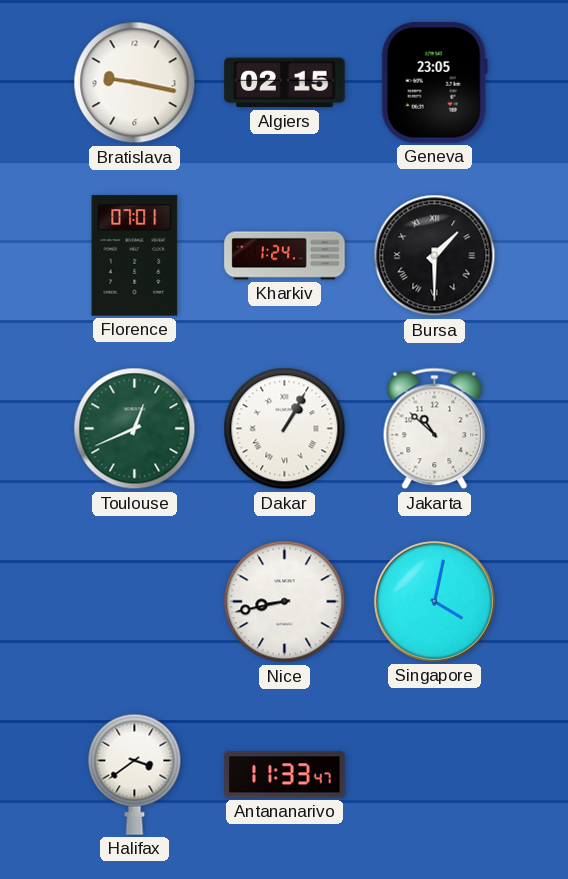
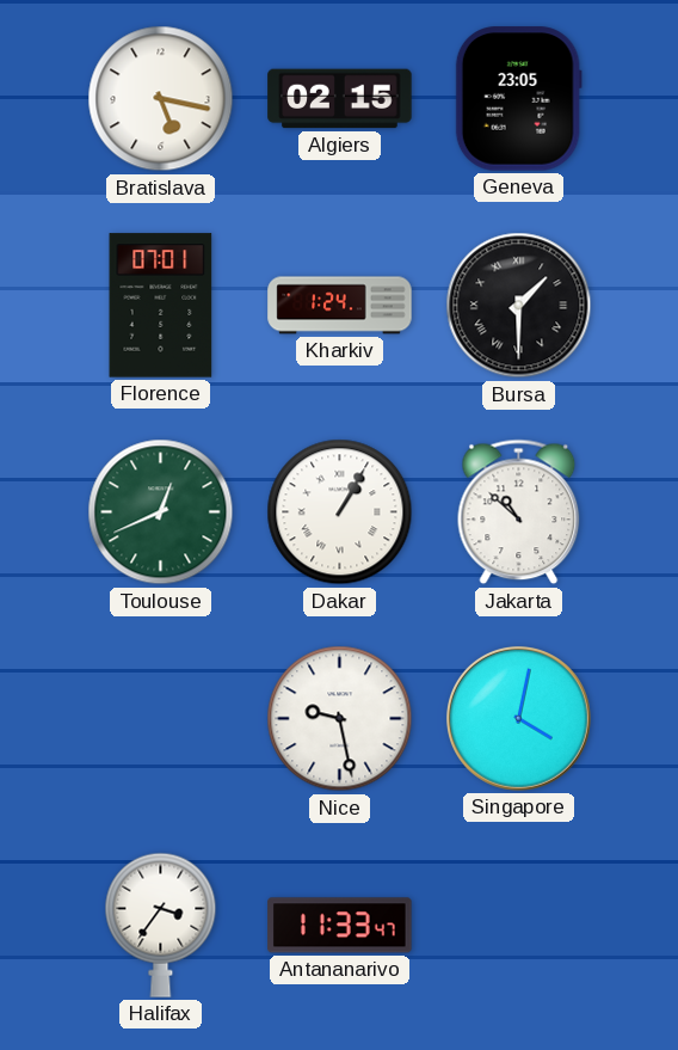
Bratislava: 9:17 -> 5:17 (161, 99)
Nice: 8:43 -> 9:28 (340, 719)
Halifax: 3:39 -> 3:36 (161, 925)
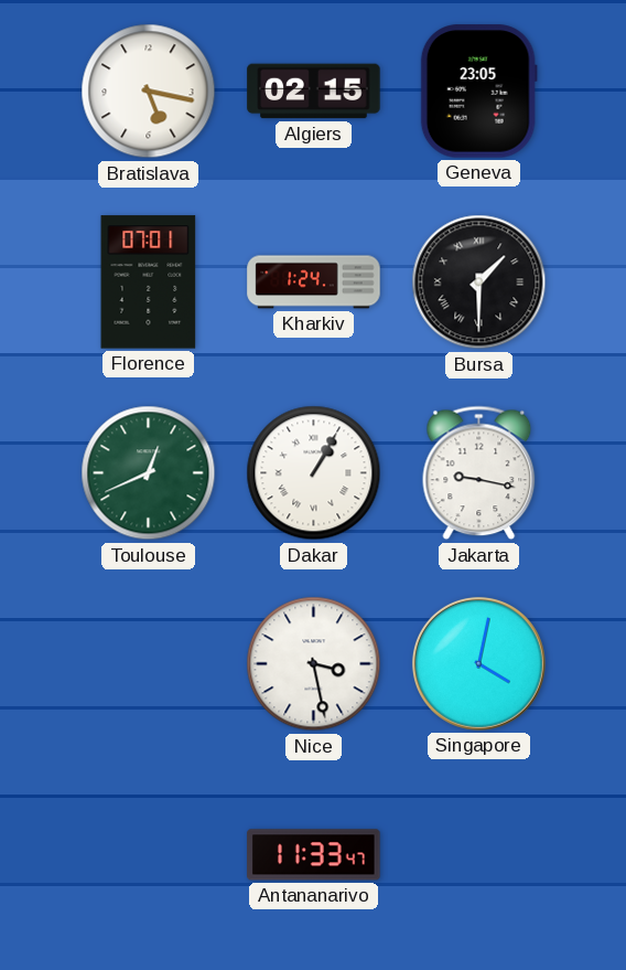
Jakarta: 10:52 -> 9:17 (479, 473)
Nice: 9:28 -> 3:28 (314, 664)
Halifax: 3:36 -> none (161, 925)
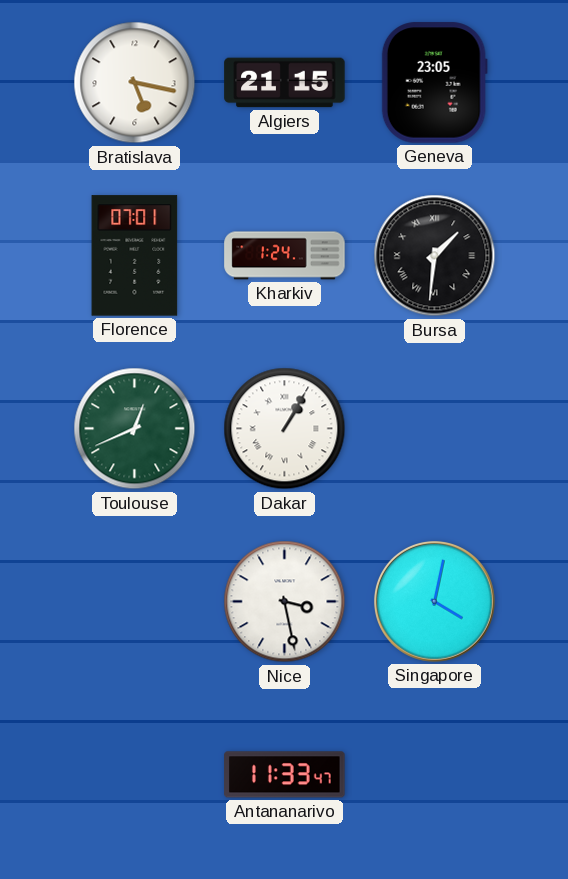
Algiers: 02:15 -> 21:15 (285, 83)
Bursa: 1:30 -> 1:31 (435, 256)
Jakarta: 9:17 -> none (479, 473)
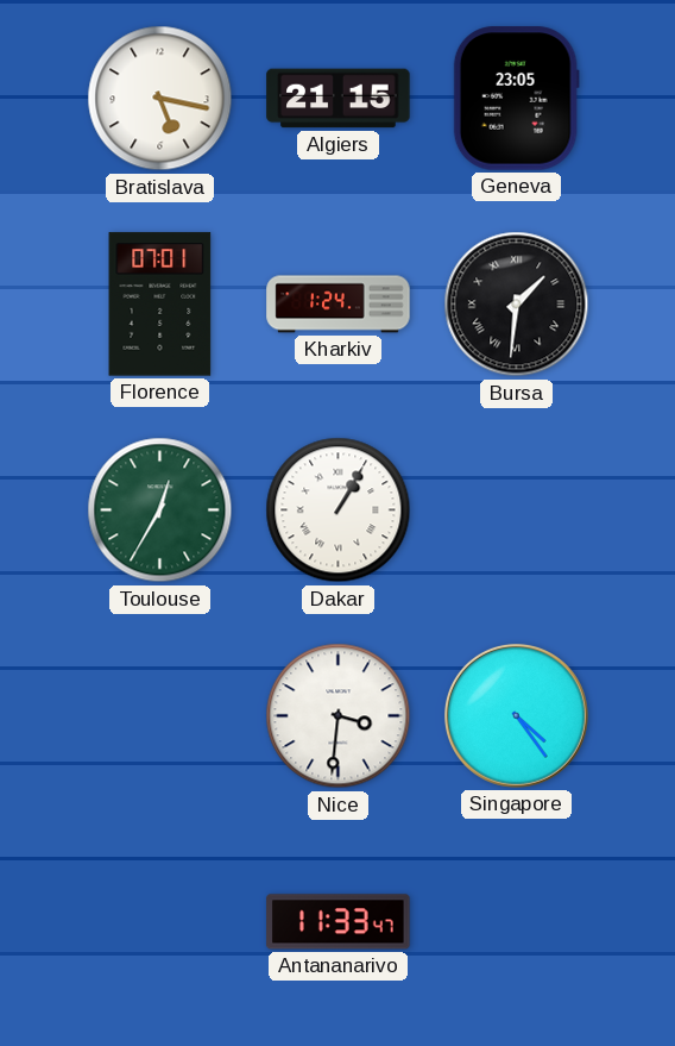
Toulouse: 12:41 -> 12:35 (160, 511)
Nice: 3:28 -> 3:31 (339, 716)
Singapore: 4:02 -> 4:24 (516, 715)
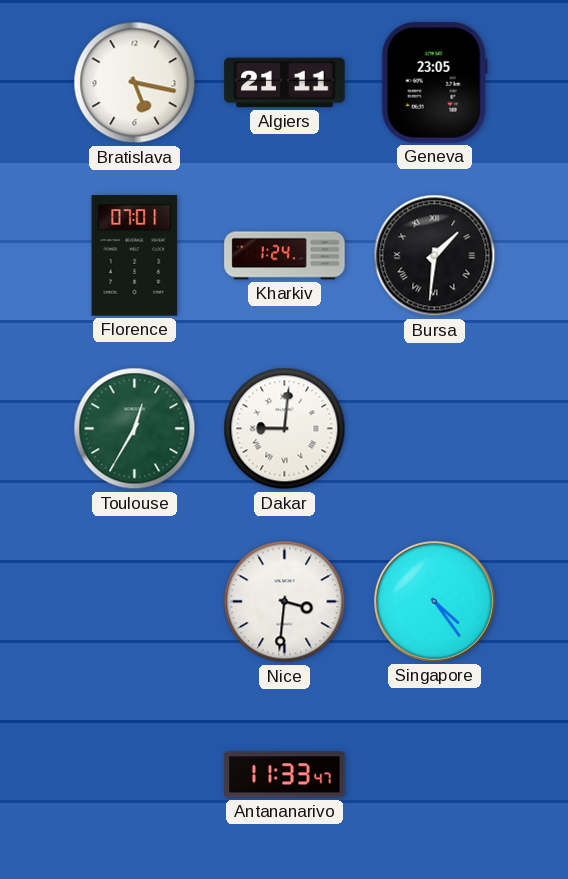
Algiers: 21:15 -> 21:11 (285, 83)
Dakar: 1:05 -> 9:01 (285, 429)
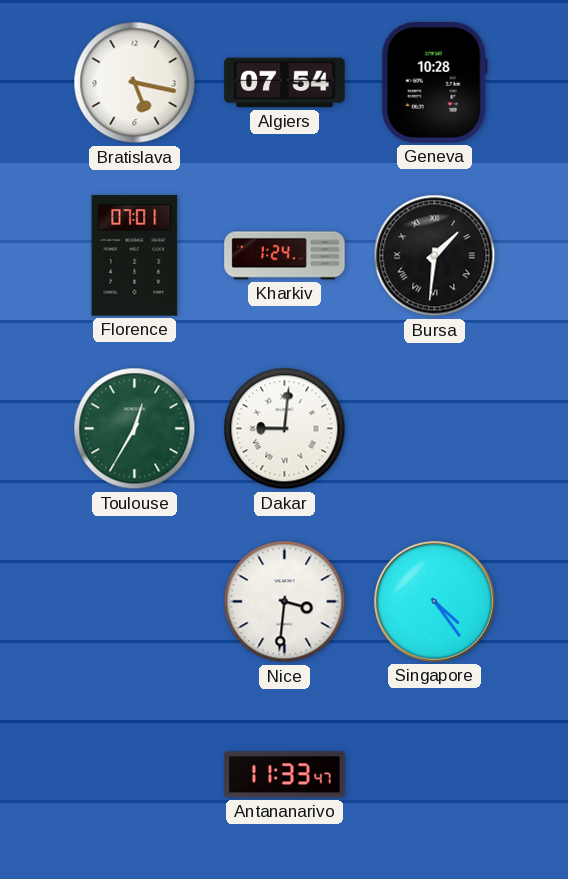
Algiers: 21:11 -> 07:54 (285, 83)
Geneva: 23:05 -> 10:28 (434, 83)
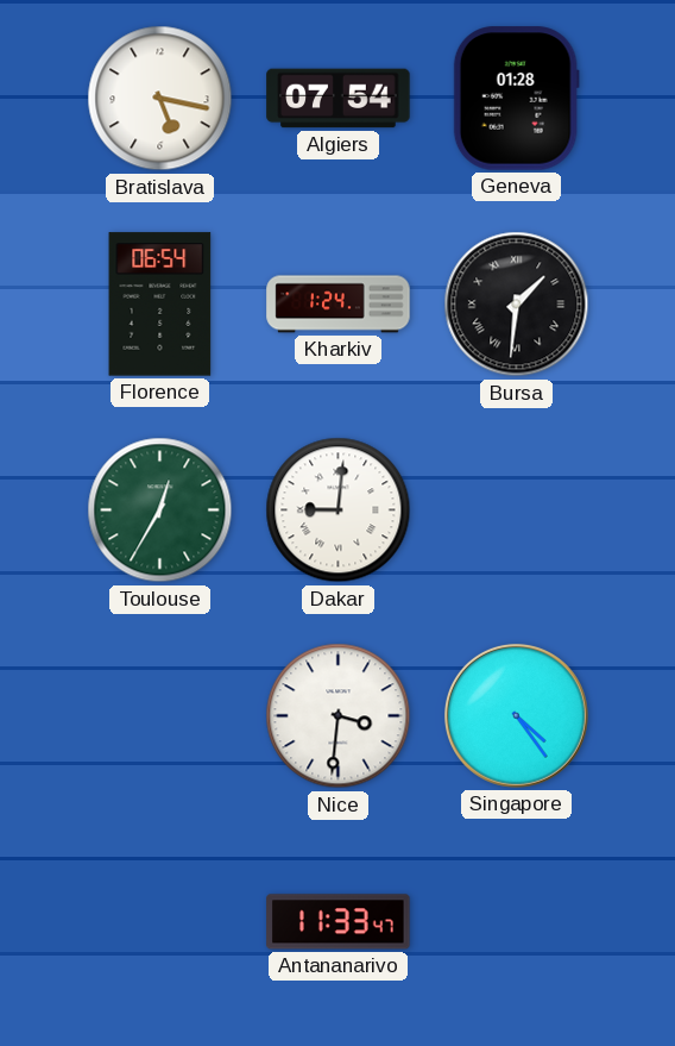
Geneva: 10:28 -> 01:28 (516, 99)
Florence: 07:01 -> 06:54 (160, 305)
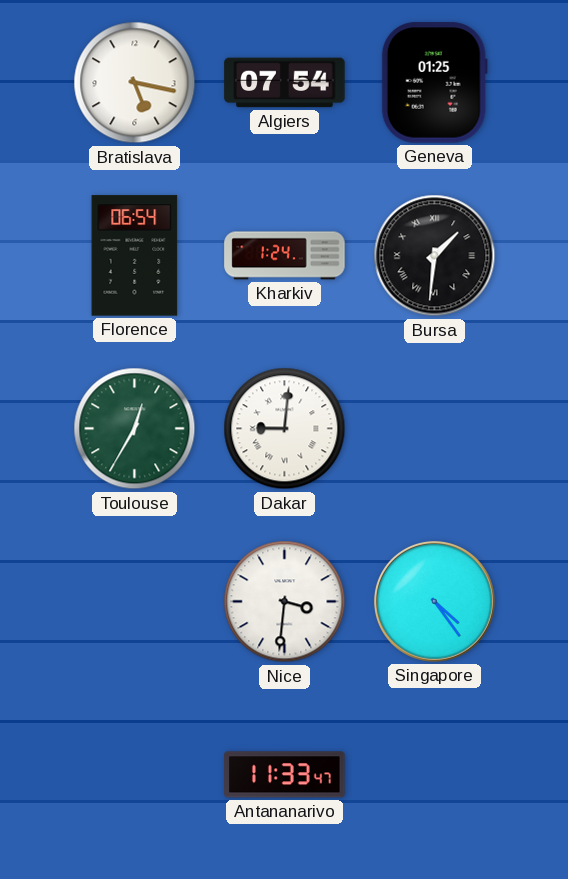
Geneva: 01:28 -> 01:25 (434, 83)
